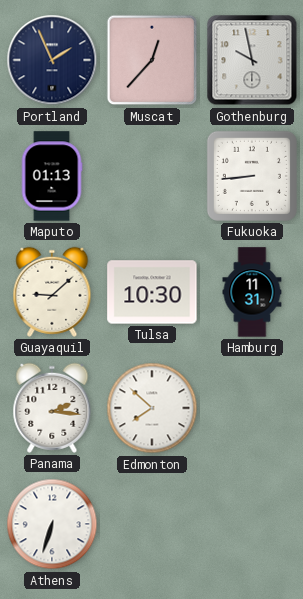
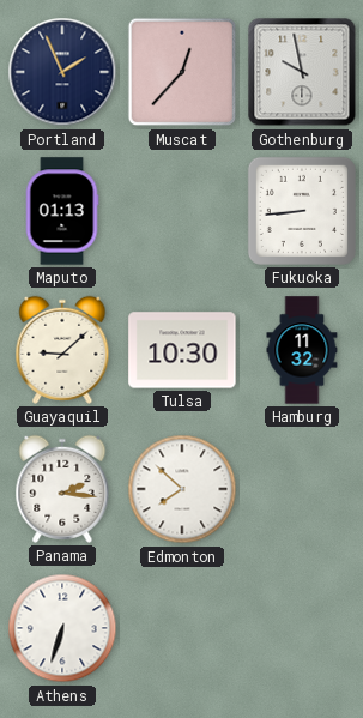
Hamburg: 11:31 -> 11:32 (302, 350)
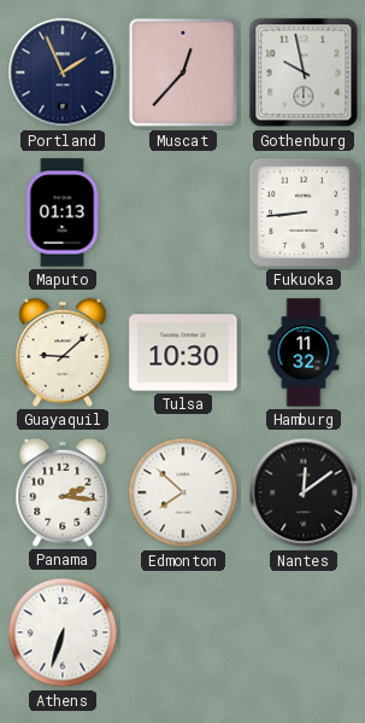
Nantes: none -> 12:09 (304, 492)
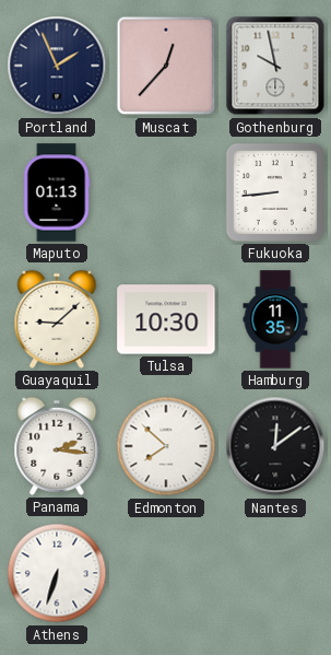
Hamburg: 11:32 -> 11:35 (275, 319)
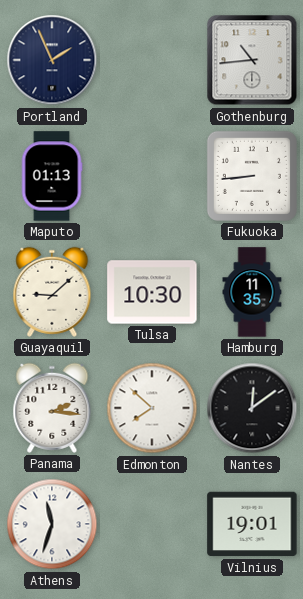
Muscat: 12:37 -> none (166, 66)
Gothenburg: 9:58 -> 10:44 (252, 60)
Athens: 6:33 -> 11:33 (52, 524)
Vilnius: none -> 19:01 (252, 524)
